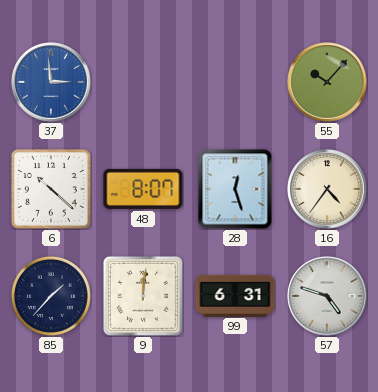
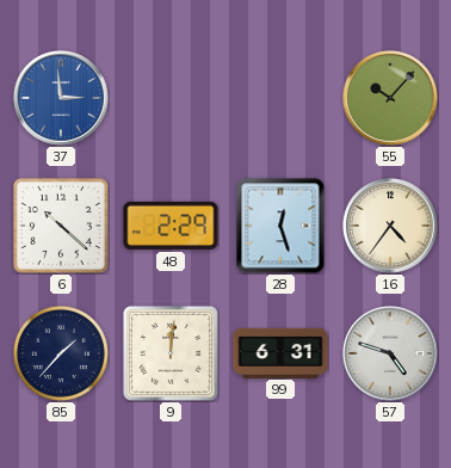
48: 8:07 -> 2:29 (171, 226)
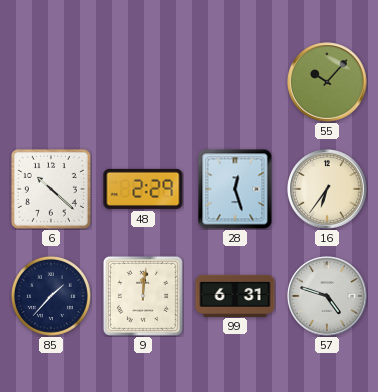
37: 2:59 -> none (61, 98)
16: 4:36 -> 6:36 (327, 189)
